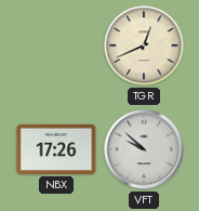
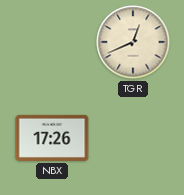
VFT: 9:52 -> none (144, 149)
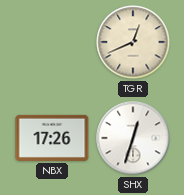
SHX: none -> 12:33 (133, 138)
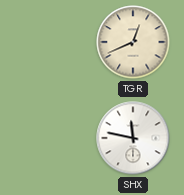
NBX: 17:26 -> none (52, 138)
SHX: 12:33 -> 11:47 (133, 138)
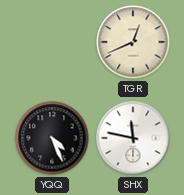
YQQ: none -> 4:26 (52, 138)
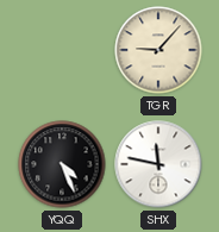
TGR: 12:41 -> 9:07 (158, 50)
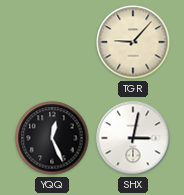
YQQ: 4:26 -> 12:26 (52, 138)
SHX: 11:47 -> 3:02 (133, 138)
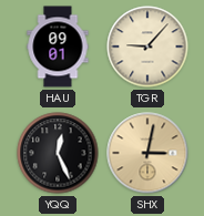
HAU: none -> 09:01 (58, 47)
SHX dial: white -> champagne (147, 153)
